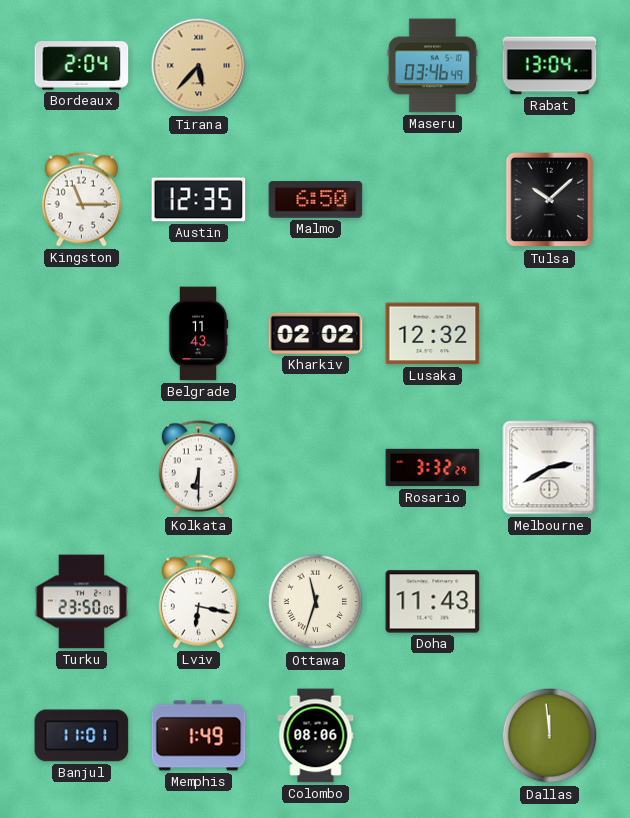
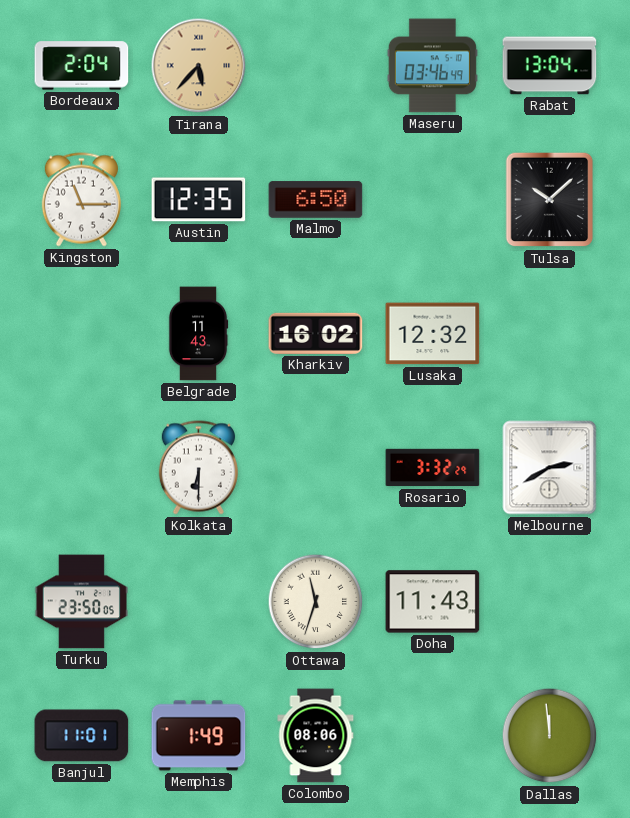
Kharkiv: 02:02 -> 16:02 (316, 333)
Lviv: 6:17 -> none (198, 602)
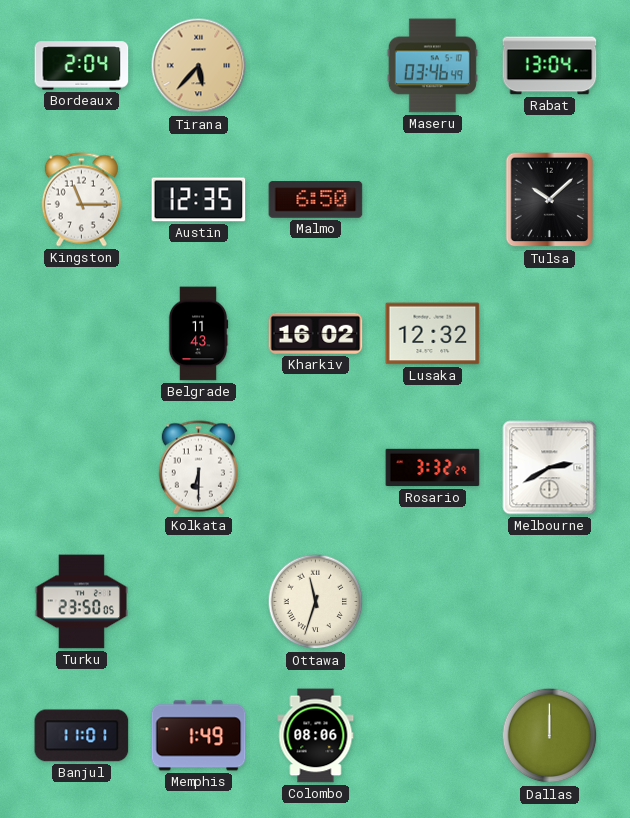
Doha: 11:43 -> none (433, 602)
Dallas: 11:59 -> 12:00 (550, 736)
